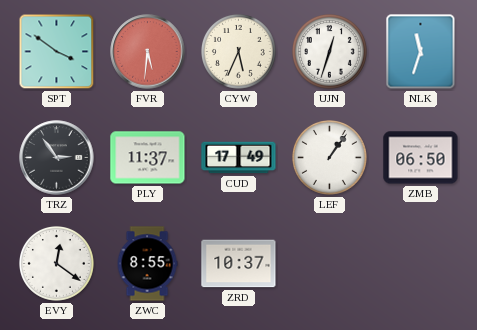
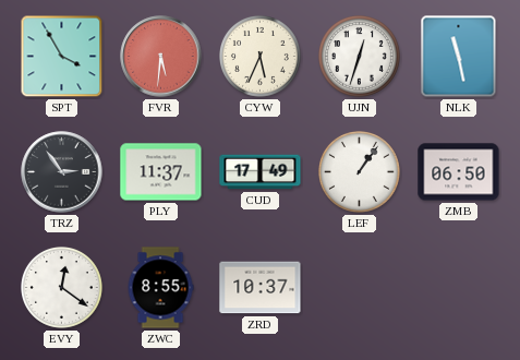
SPT: 3:51 -> 3:55 (62, 57)
NLK: 11:33 -> 11:28 (459, 57)
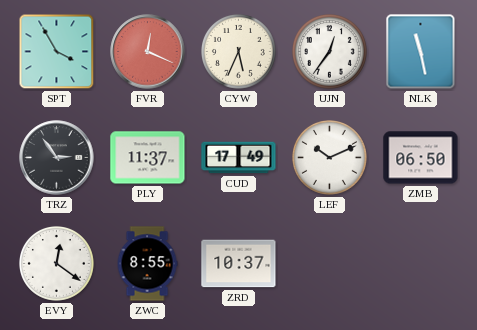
FVR: 5:31 -> 12:19 (148, 52)
UJN: 12:33 -> 12:36 (330, 52)
LEF: 1:06 -> 10:11 (330, 158)
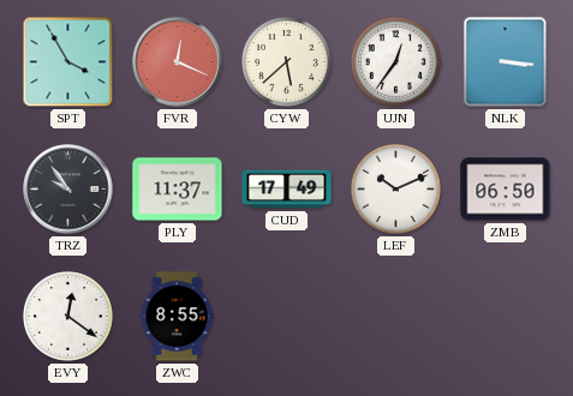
CYW: 5:34 -> 5:38 (287, 62)
NLK: 11:28 -> 3:16 (506, 62)
TRZ: 2:54 -> 9:54 (68, 190)
ZRD: 10:37 -> none (239, 264)
